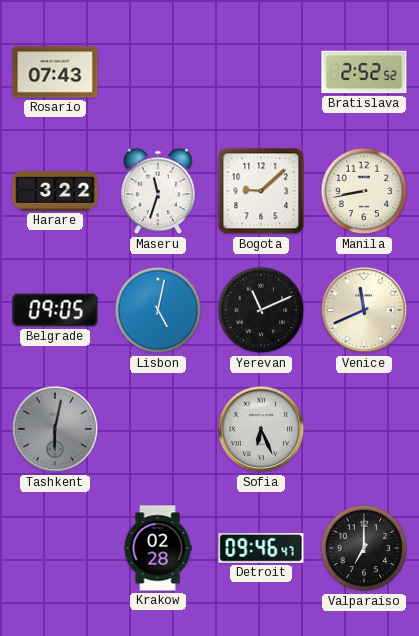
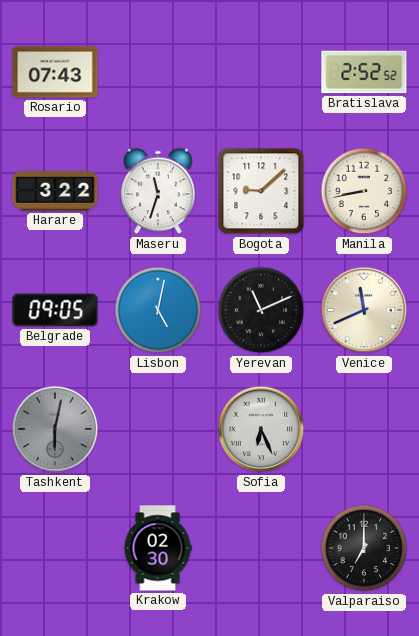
Krakow: 02:28 -> 02:30 (158, 548)
Detroit: 09:46 -> none (261, 549)
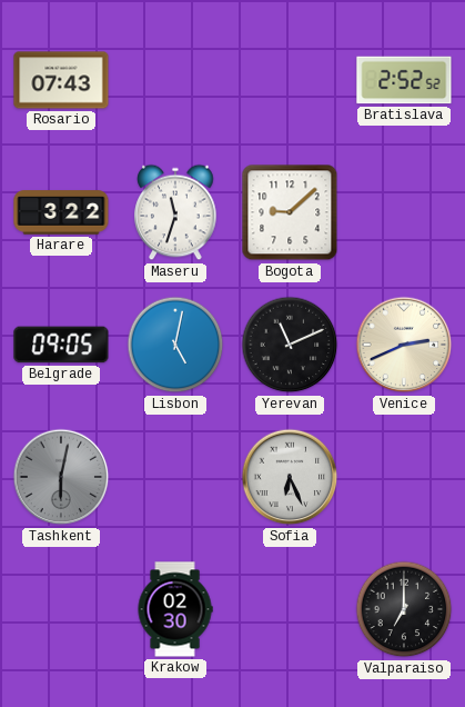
Manila: 8:43 -> none (364, 191)
Venice: 11:41 -> 2:41 (404, 345)
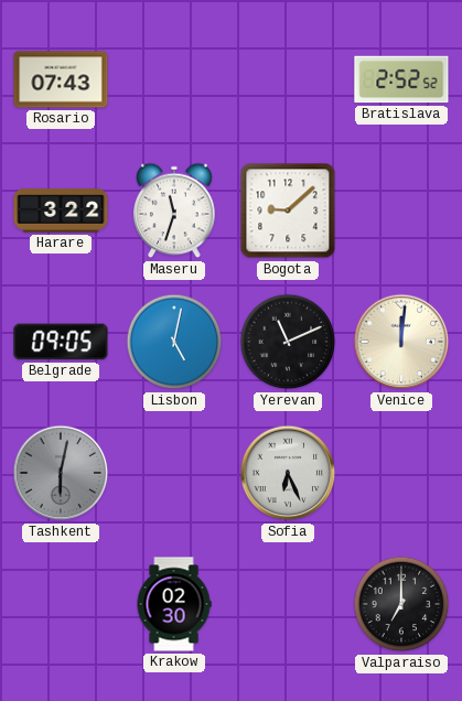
Venice: 2:41 -> 12:01 (401, 342)
